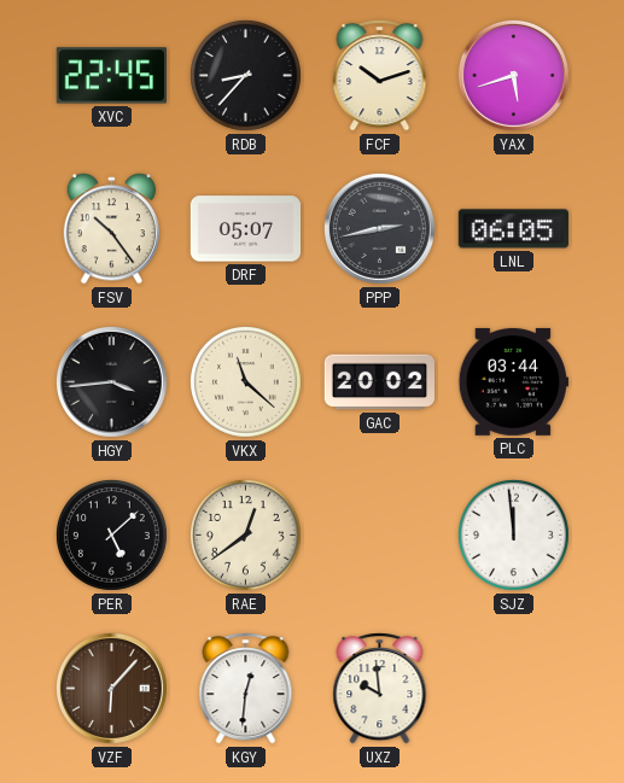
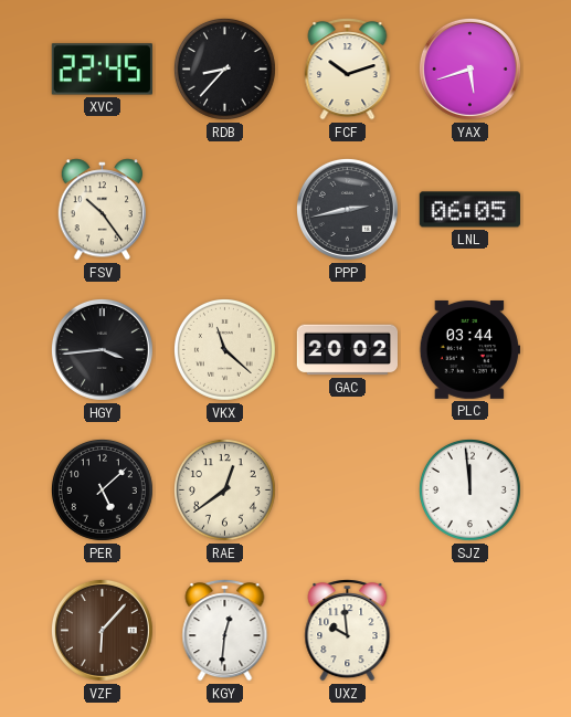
DRF: 05:07 -> none (245, 229)
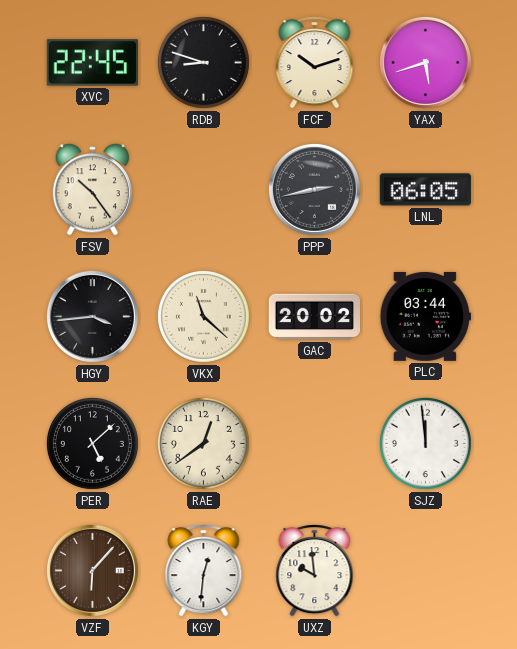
RDB: 8:37 -> 8:48 (203, 62)
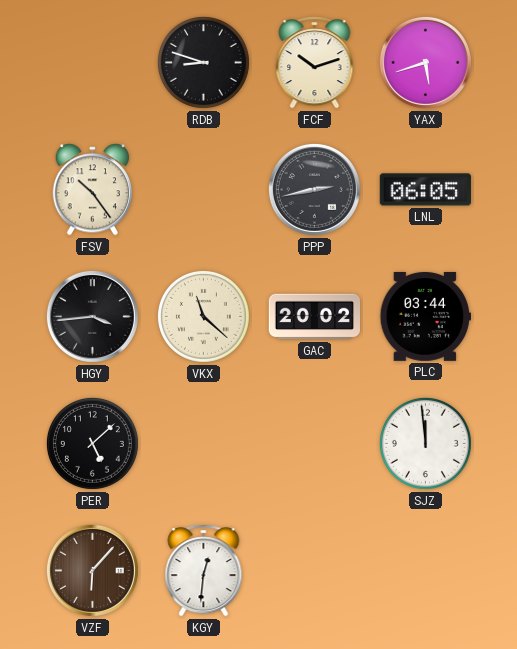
XVC: 22:45 -> none (92, 63)
RAE: 12:39 -> none (203, 443)
UXZ: 9:59 -> none (315, 571)
